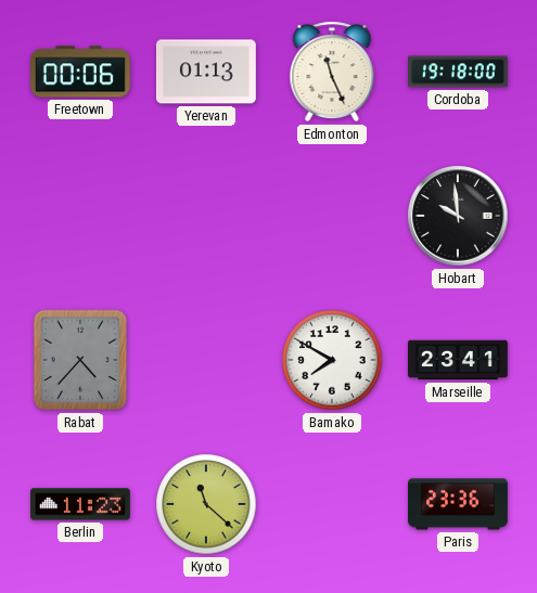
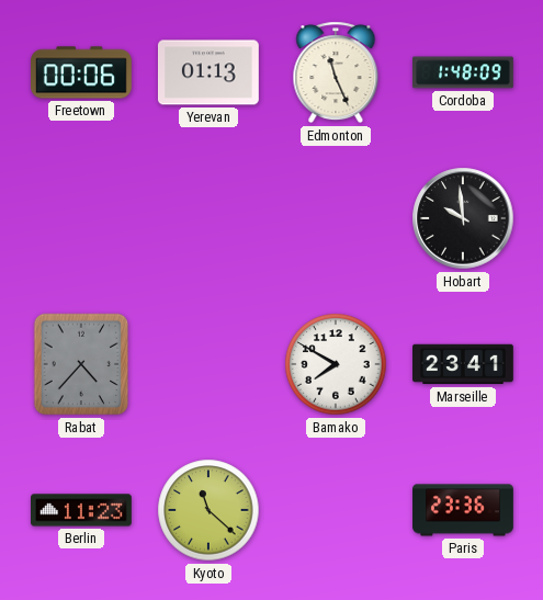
Cordoba: 19:18 -> 1:48 (464, 72)
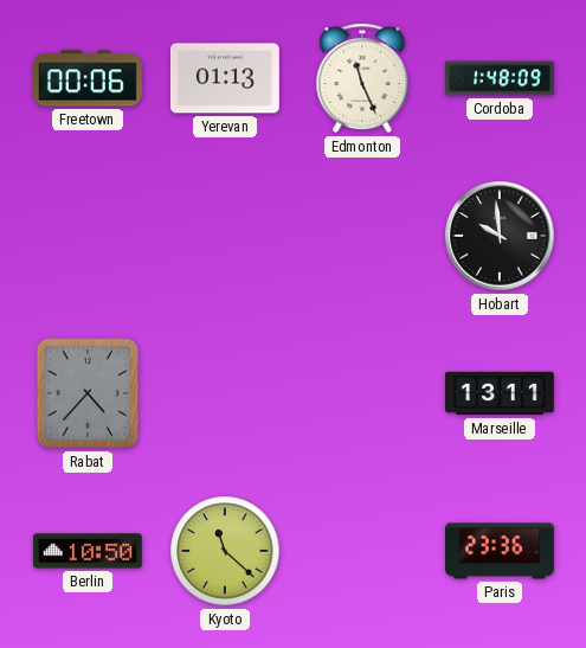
Bamako: 7:50 -> none (336, 364)
Marseille: 23:41 -> 13:11 (501, 393)
Berlin: 11:23 -> 10:50 (89, 551)
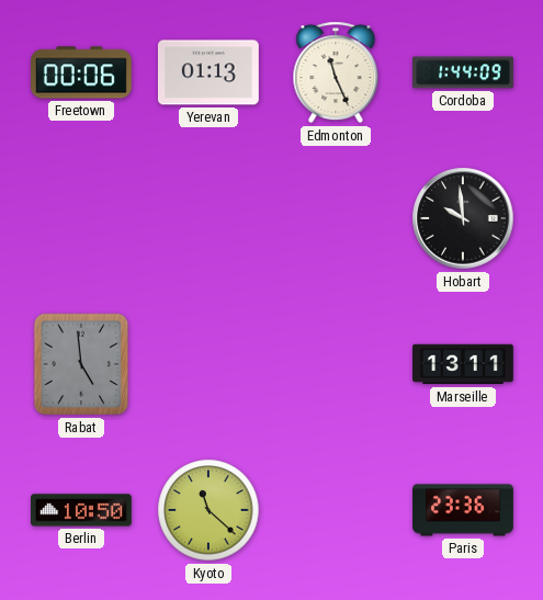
Cordoba: 1:48 -> 1:44 (464, 72)
Rabat: 4:37 -> 4:59 (81, 364)
